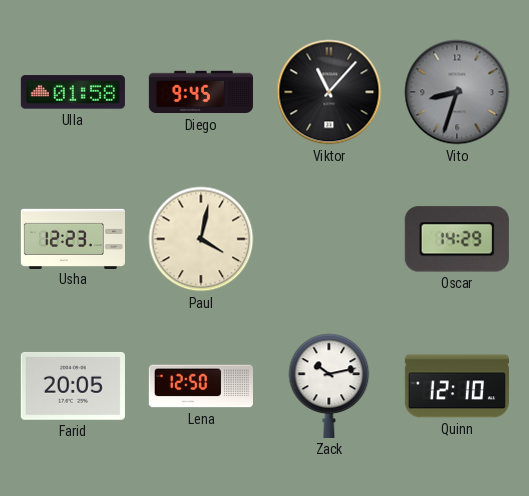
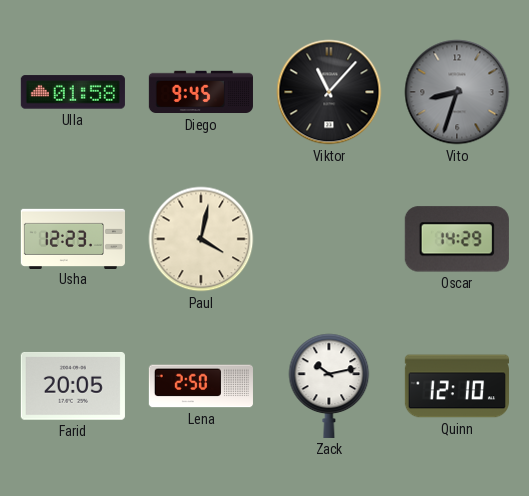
Lena: 12:50 -> 2:50 (201, 386)
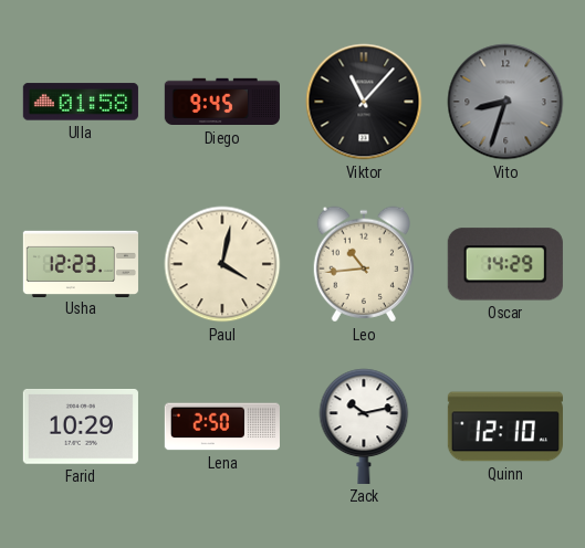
Leo: none -> 10:44 (364, 264)
Farid: 20:05 -> 10:29 (81, 426)
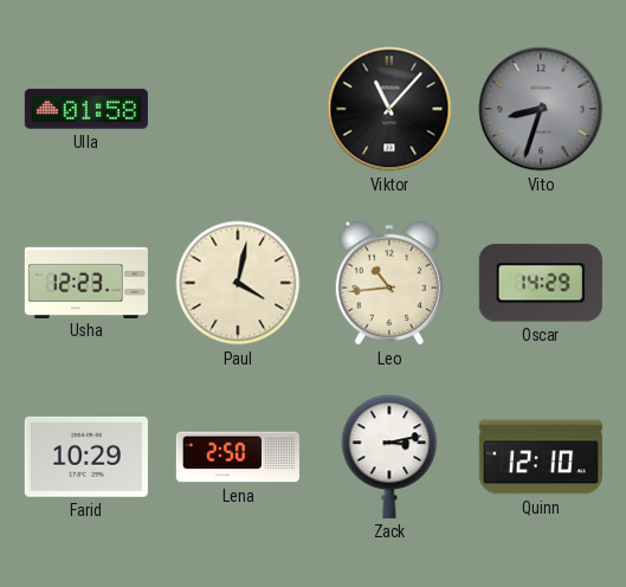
Diego: 9:45 -> none (222, 102)
Zack: 10:13 -> 3:13 (389, 457)
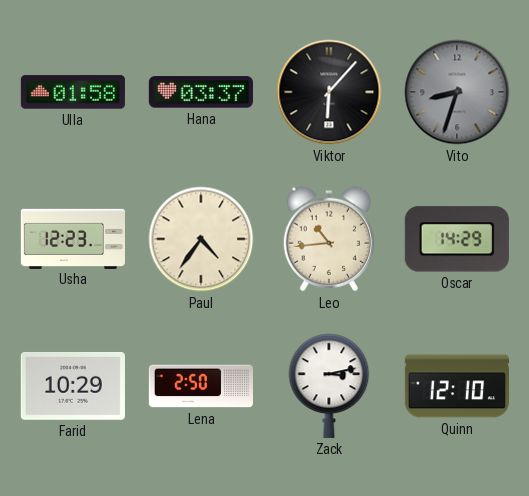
Hana: none -> 03:37 (201, 92)
Viktor: 11:07 -> 6:07 (329, 92)
Paul: 4:02 -> 4:36 (201, 239)
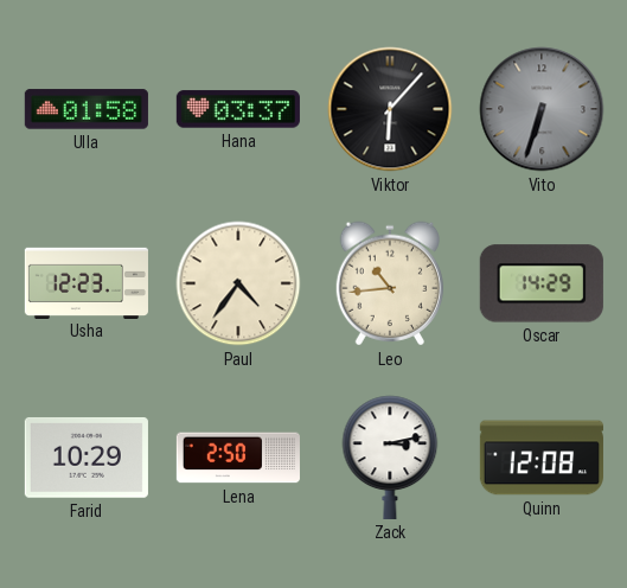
Vito: 8:33 -> 6:33 (542, 109)
Quinn: 12:10 -> 12:08 (542, 458)
